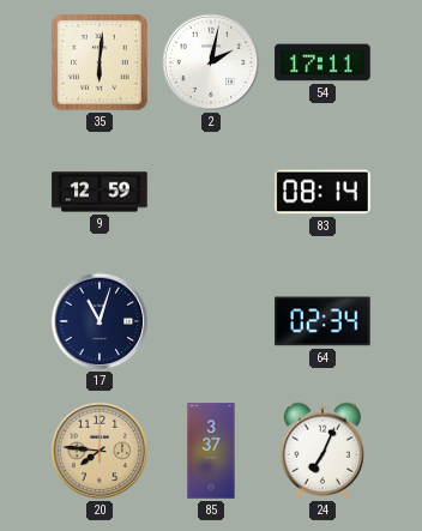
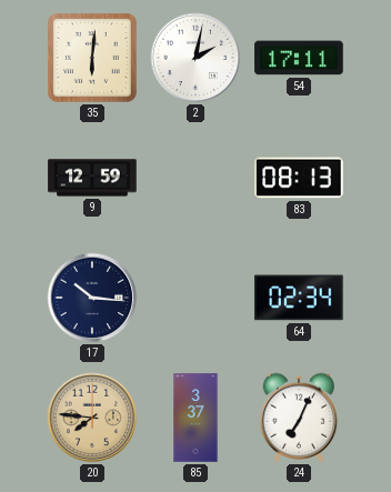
83: 08:14 -> 08:13 (299, 178)
17: 11:03 -> 10:16 (92, 298)
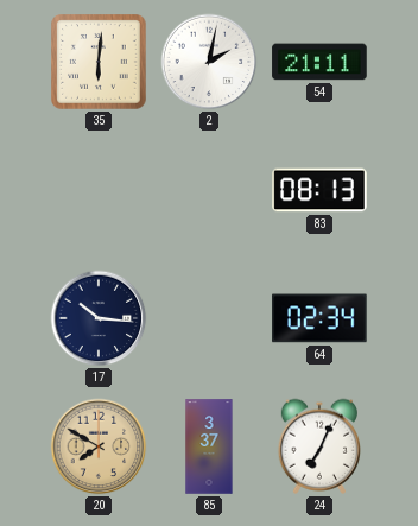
54: 17:11 -> 21:11 (319, 62)
9: 12:59 -> none (92, 178)
20: 7:46 -> 7:50 (99, 446)
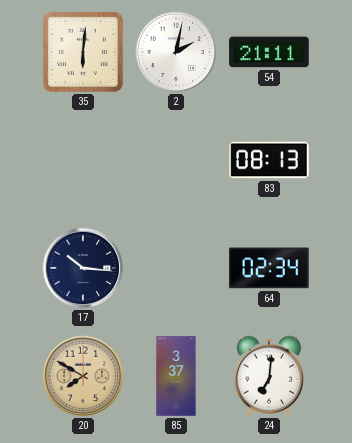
24: 7:04 -> 7:01 (268, 376)
